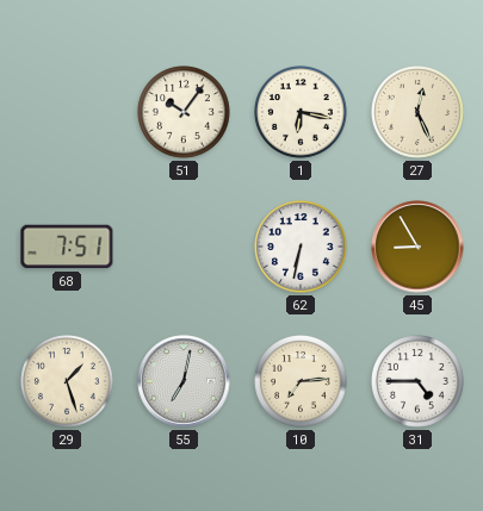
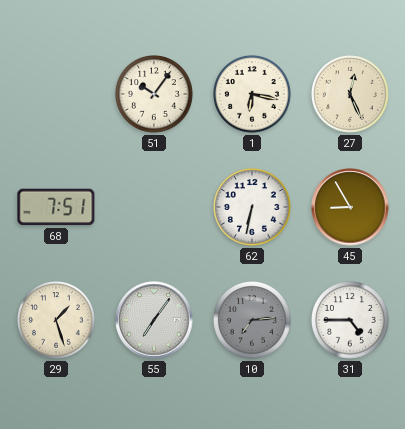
55: 7:02 -> 7:06 (154, 320)
10 dial: cream -> grey (253, 321)
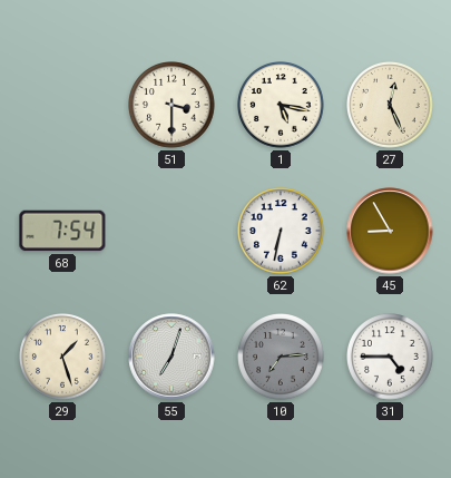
51: 10:06 -> 3:30 (173, 106)
1: 6:17 -> 5:17 (282, 106)
68: 7:51 -> 7:54 (62, 231)
55: 7:06 -> 7:03 (171, 357)
